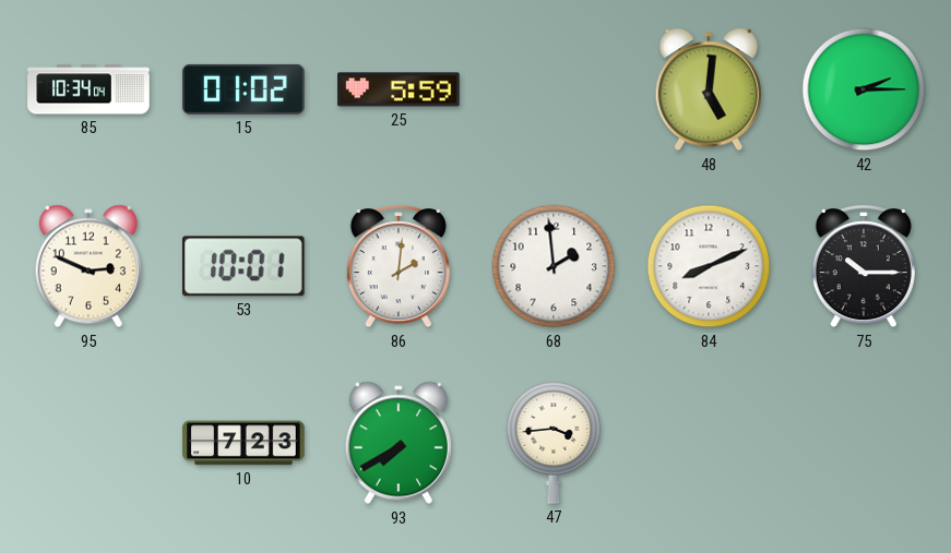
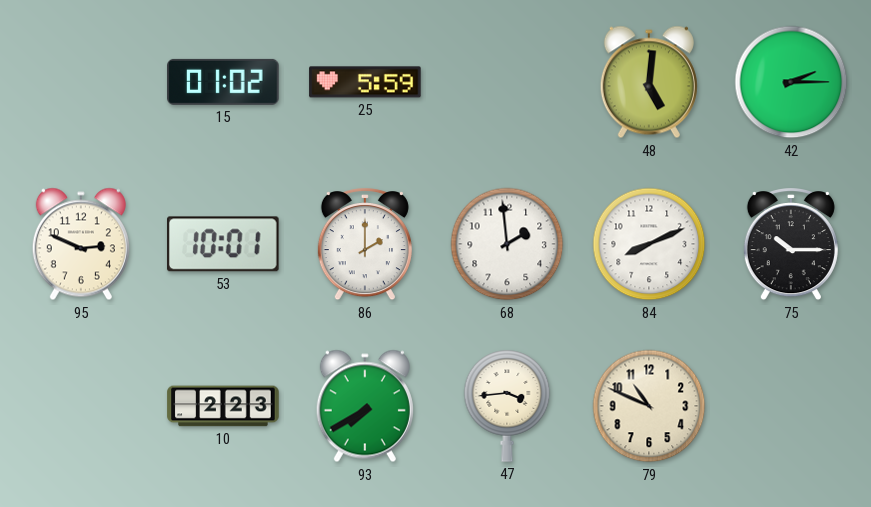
85: 10:34 -> none (88, 89)
86: 2:01 -> 2:00 (365, 245)
10: 7:23 -> 2:23 (223, 406)
79: none -> 10:49 (649, 406)
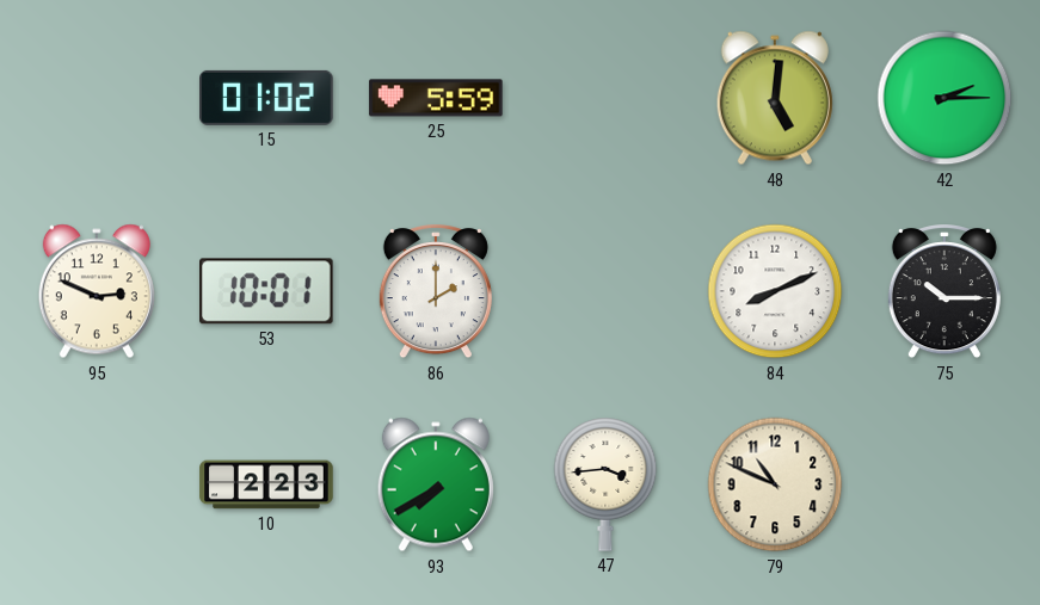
68: 1:59 -> none (507, 244)
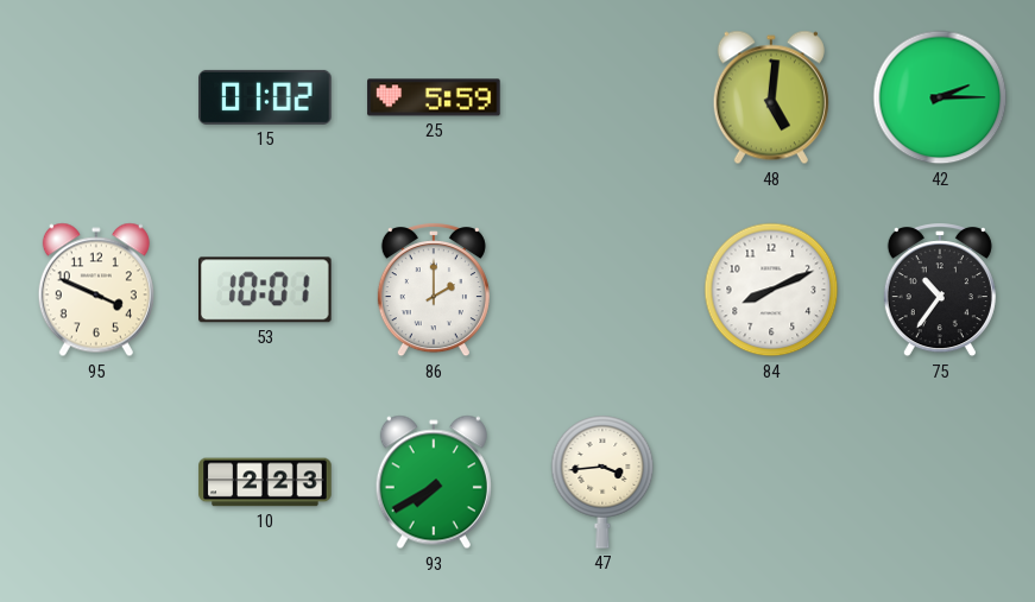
95: 2:49 -> 3:49 (96, 290)
75: 10:15 -> 10:36 (940, 291)
79: 10:49 -> none (775, 484)
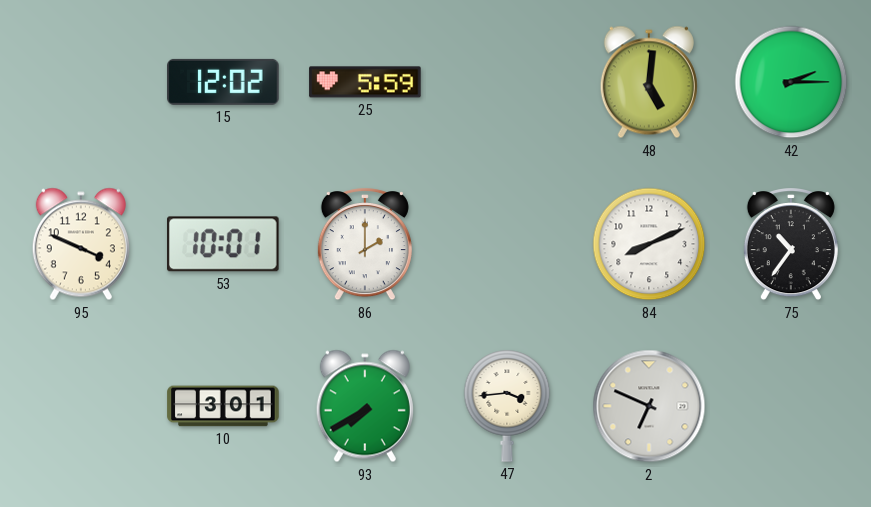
15: 01:02 -> 12:02 (223, 82)
10: 2:23 -> 3:01 (223, 406)
2: none -> 6:49 (649, 406)
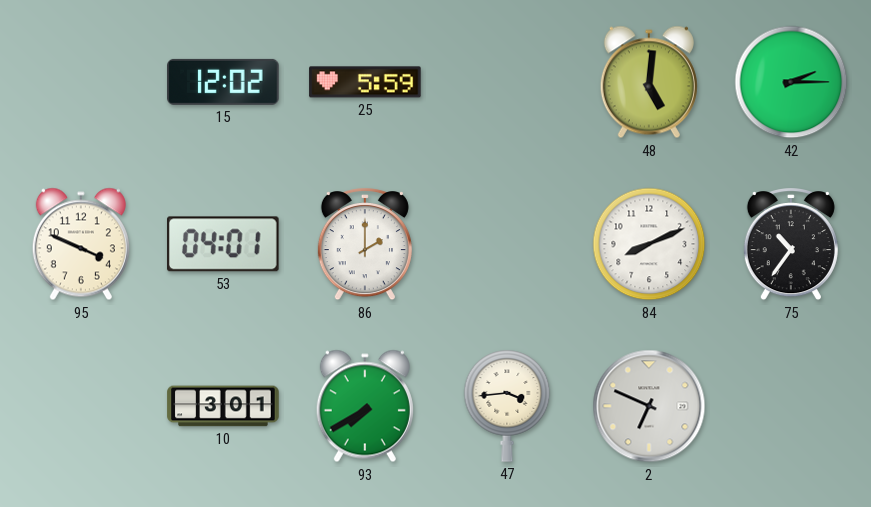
53: 10:01 -> 04:01 (224, 244)
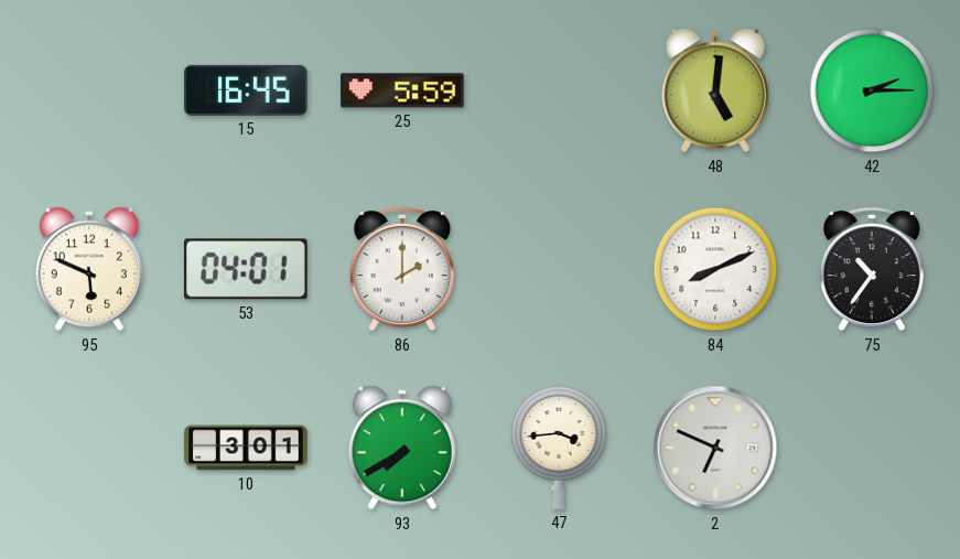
15: 12:02 -> 16:45 (246, 90)
95: 3:49 -> 5:49 (89, 269)
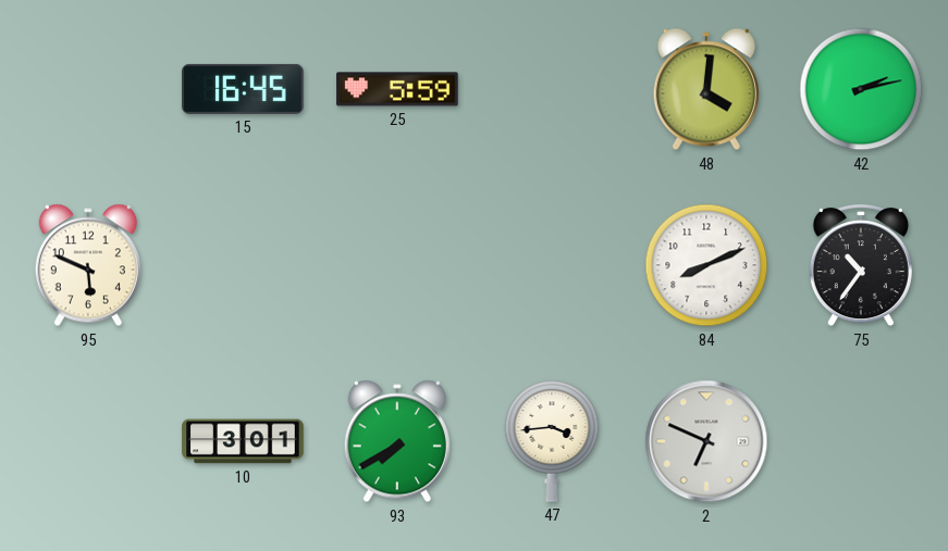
48: 5:01 -> 4:01 (706, 89)
42: 2:15 -> 2:13 (861, 89)
53: 04:01 -> none (247, 269)
86: 2:00 -> none (402, 270)
